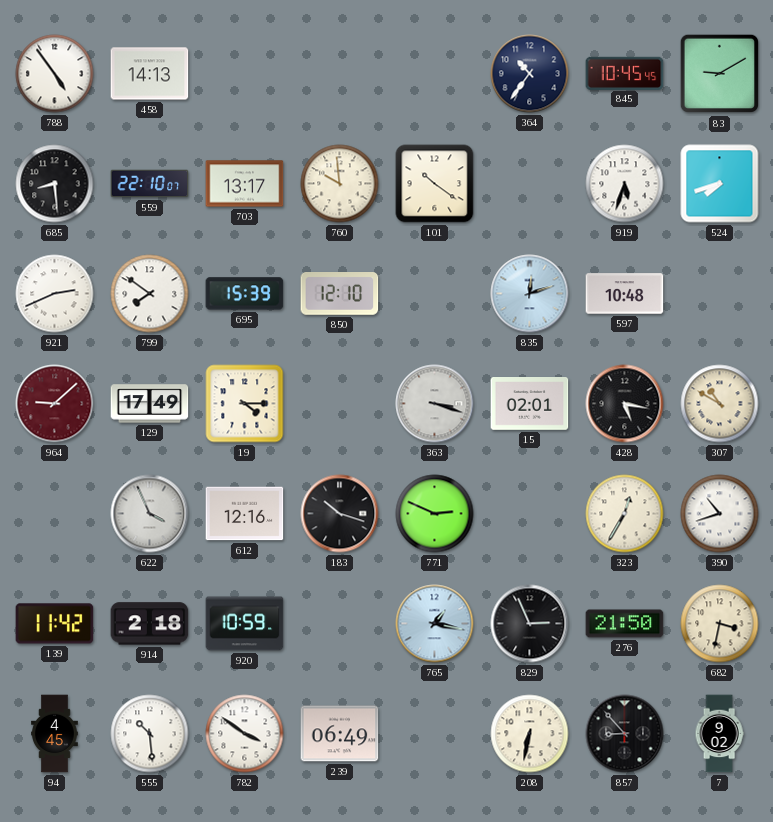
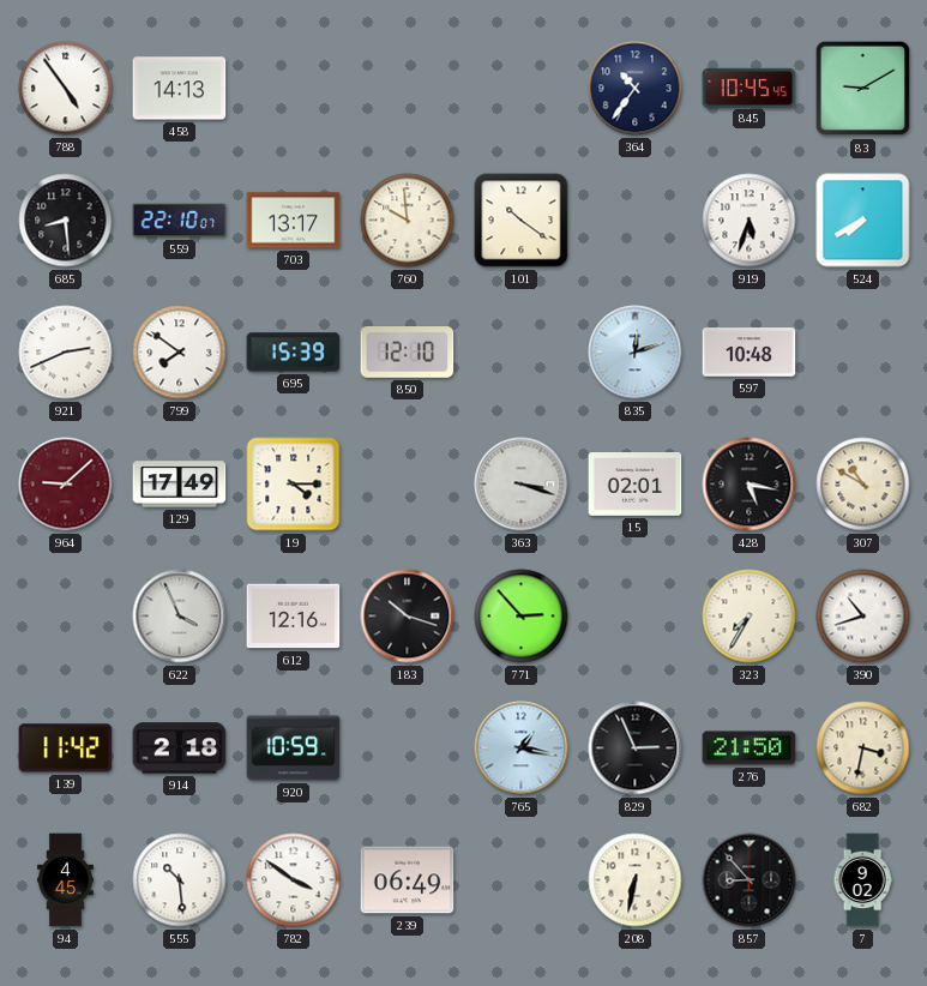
524: 7:42 -> 7:40 (863, 221)
771: 2:49 -> 2:53 (522, 617)
323: 12:35 -> 7:35 (750, 617)
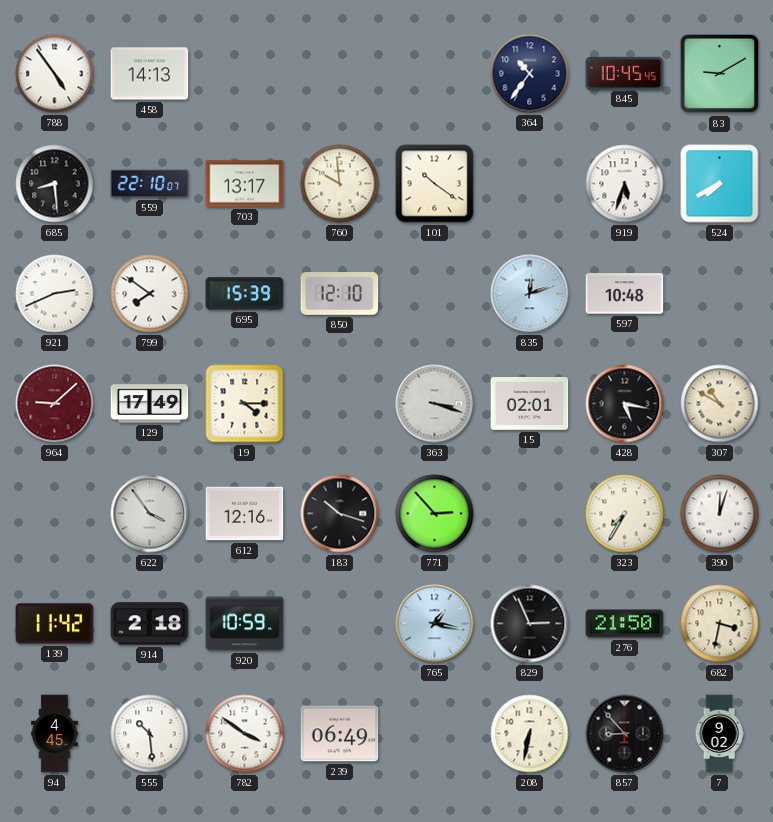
622: 3:56 -> 3:54 (150, 514)
390: 10:42 -> 12:03 (720, 514)
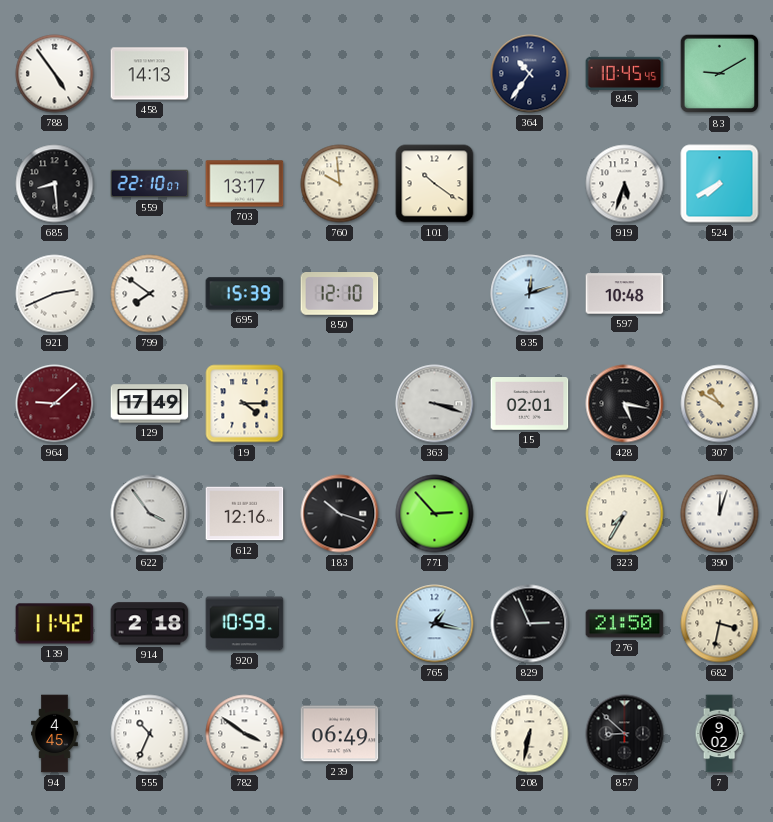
555: 10:29 -> 10:34 (150, 734)
857: 8:53 -> 8:52 (625, 734)
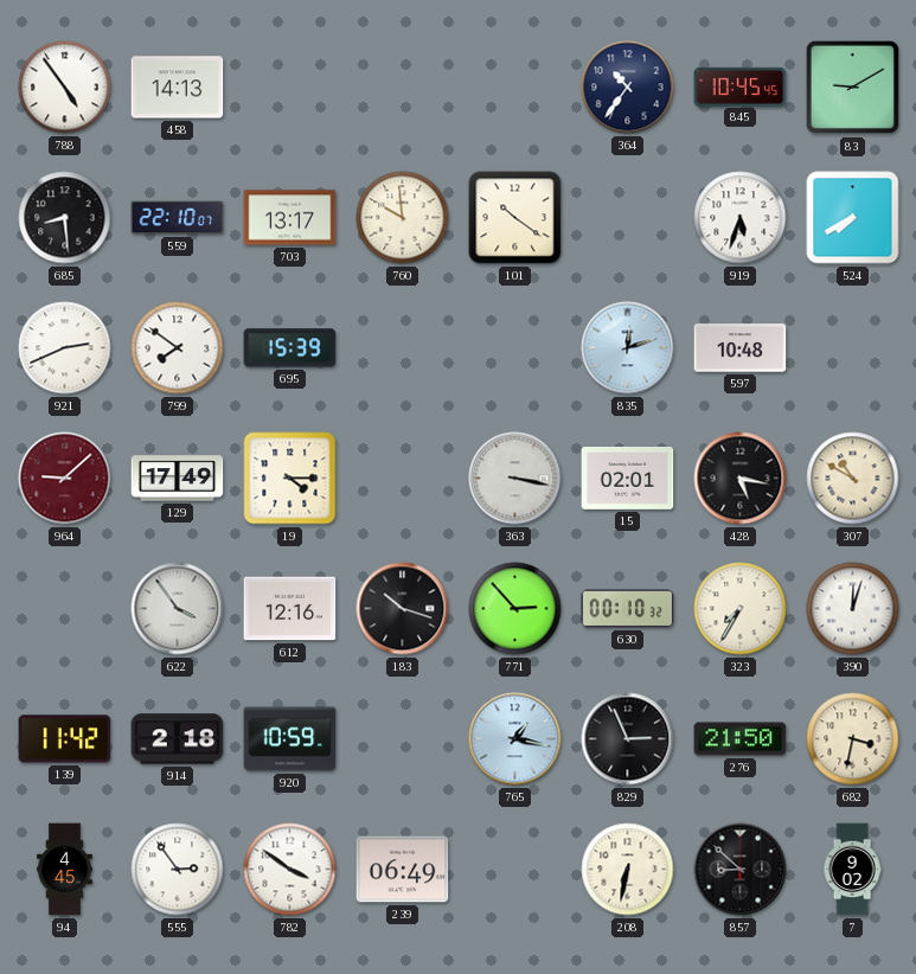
850: 12:10 -> none (340, 294)
363: 3:18 -> 3:17 (515, 479)
630: none -> 00:10 (628, 609)
555: 10:34 -> 2:54 (178, 870)
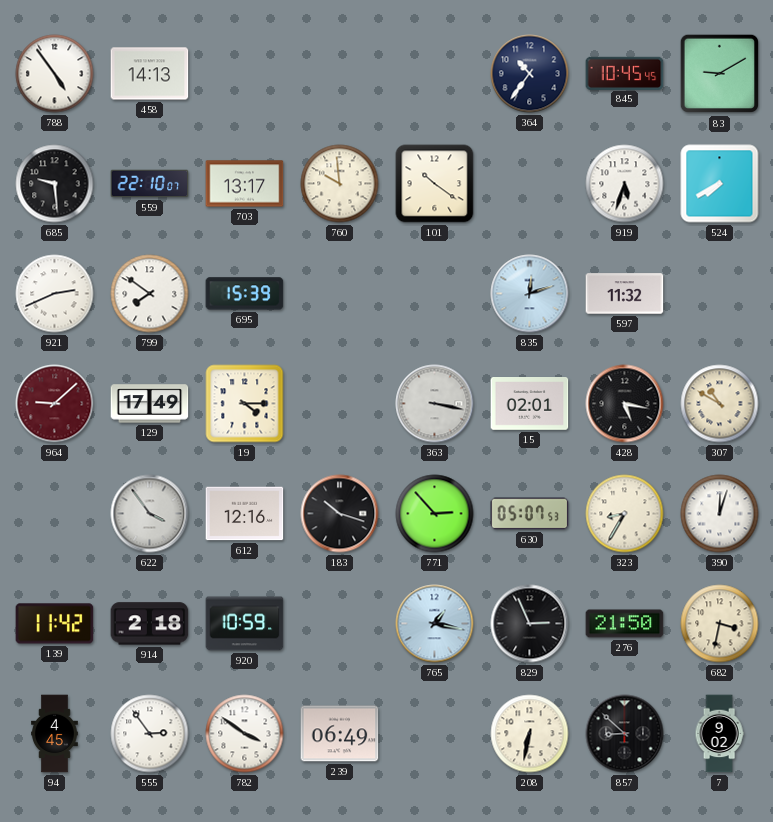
685: 8:29 -> 9:29 (55, 184)
597: 10:48 -> 11:32 (625, 294)
630: 00:10 -> 05:07 (530, 514)
323: 7:35 -> 8:35 (625, 514)
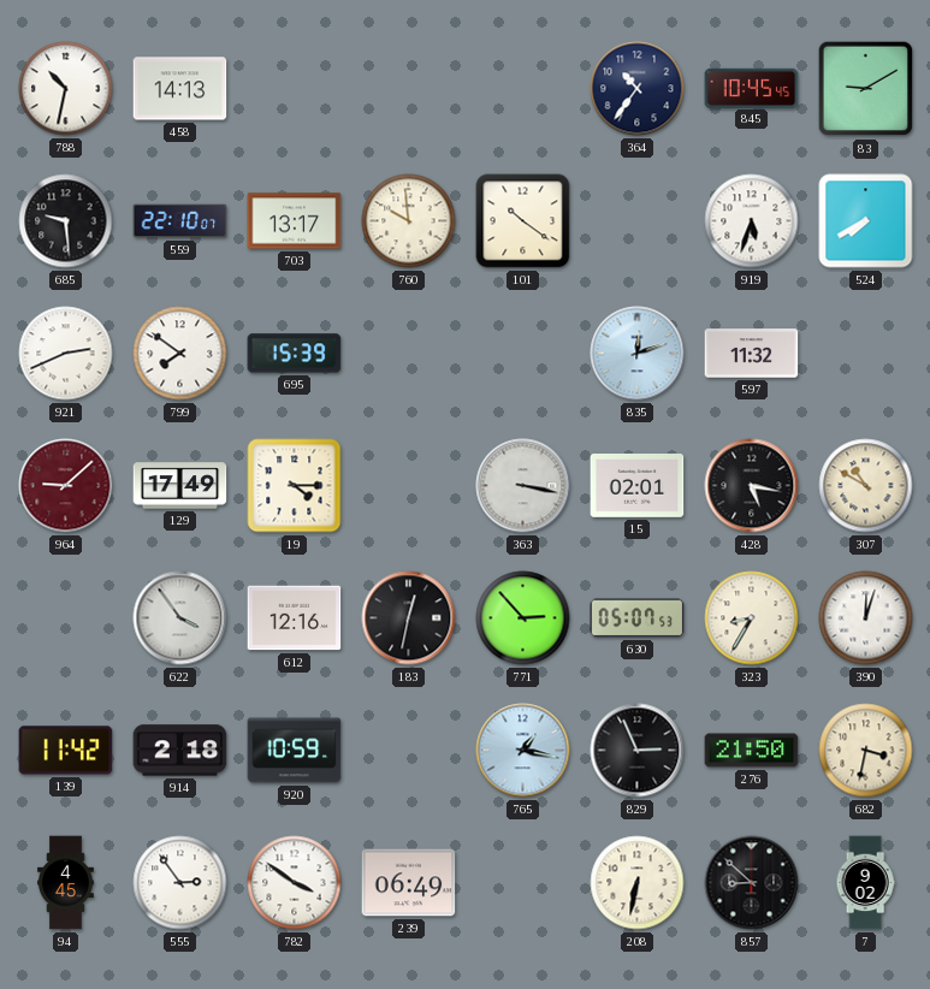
788: 4:54 -> 10:32 (66, 89)
183: 10:18 -> 12:32 (409, 618)
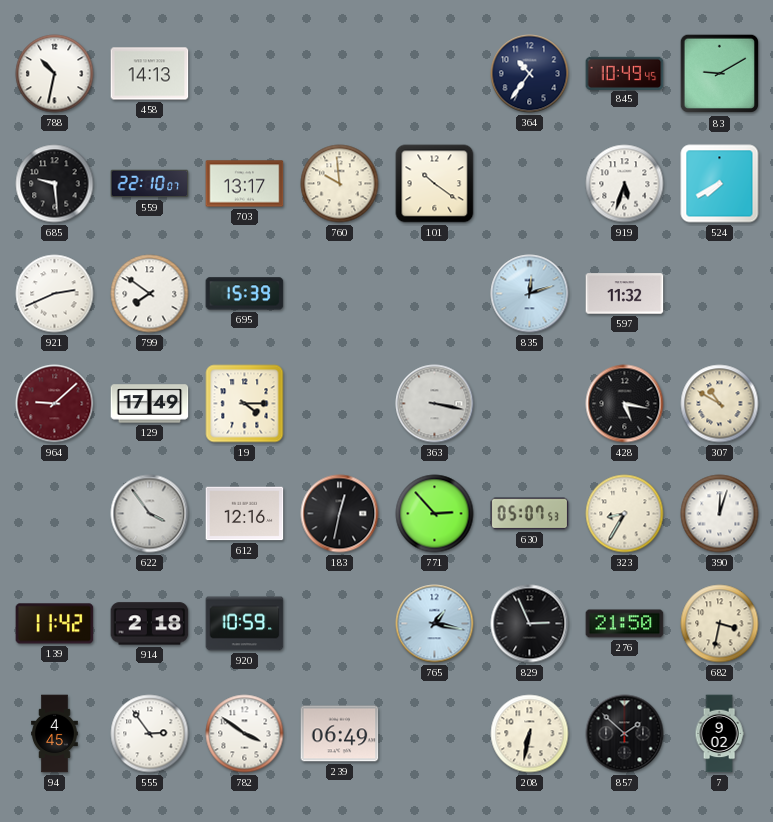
845: 10:45 -> 10:49 (625, 73)
15: 02:01 -> none (638, 486)
857: 8:52 -> 1:52 (625, 734)
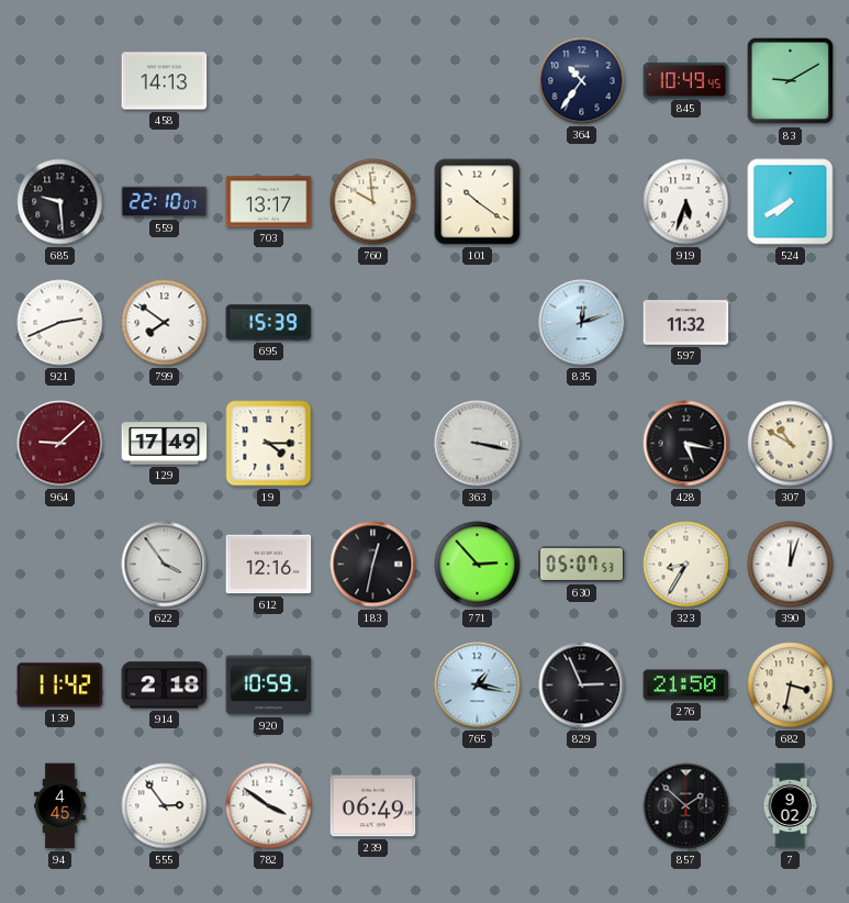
788: 10:32 -> none (55, 74)
208: 6:32 -> none (530, 734)
